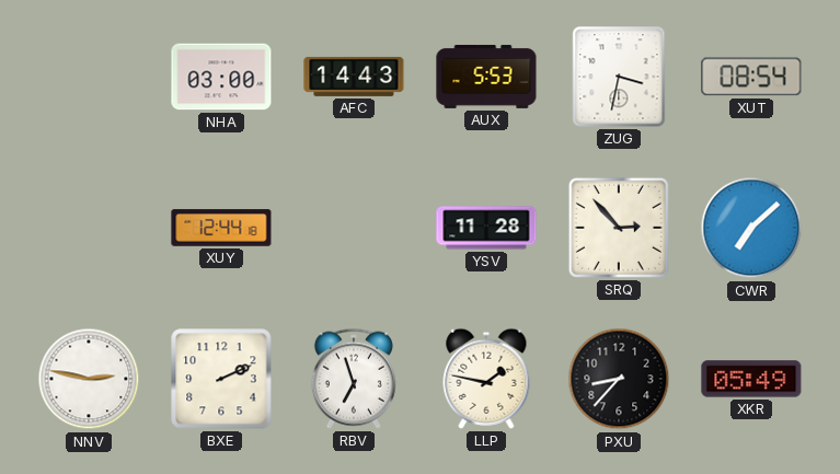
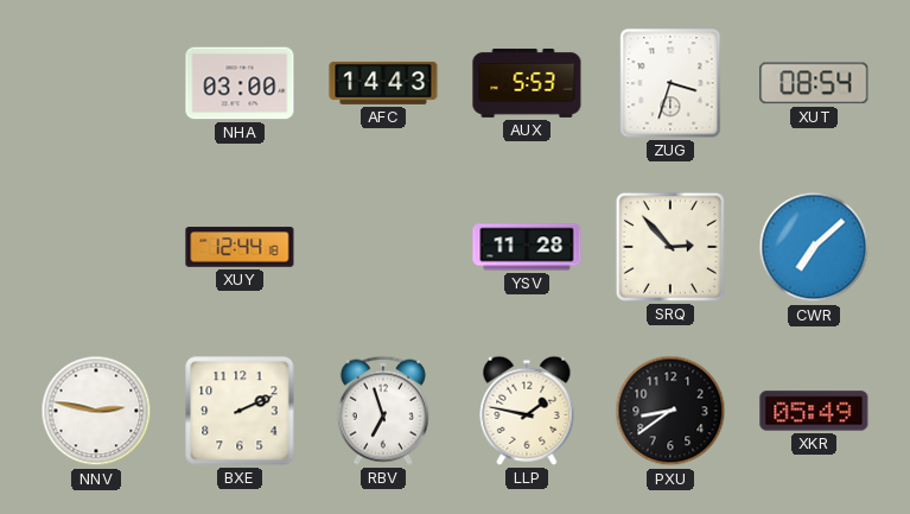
ZUG: 3:32 -> 3:33 (670, 83)
PXU: 8:37 -> 8:39 (670, 411)
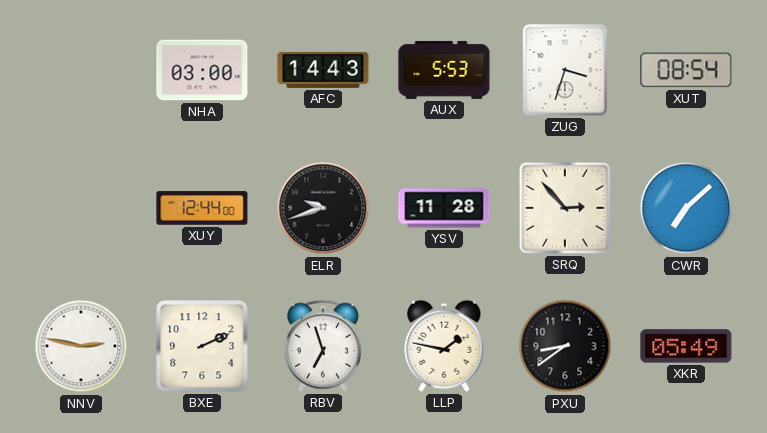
XUY: 12:44:18 -> 12:44:00 (202, 208)
ELR: none -> 9:42 (323, 208)
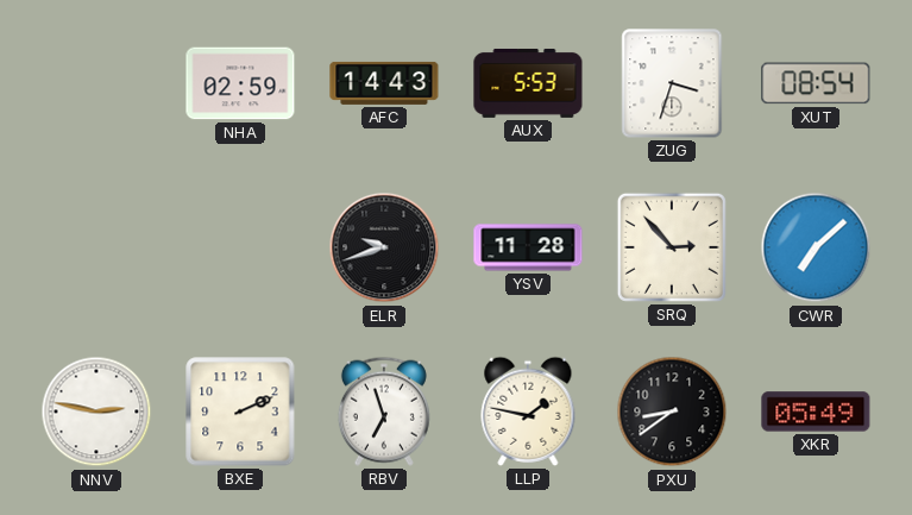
NHA: 03:00 -> 02:59 (240, 83)
XUY: 12:44 -> none (202, 208)
